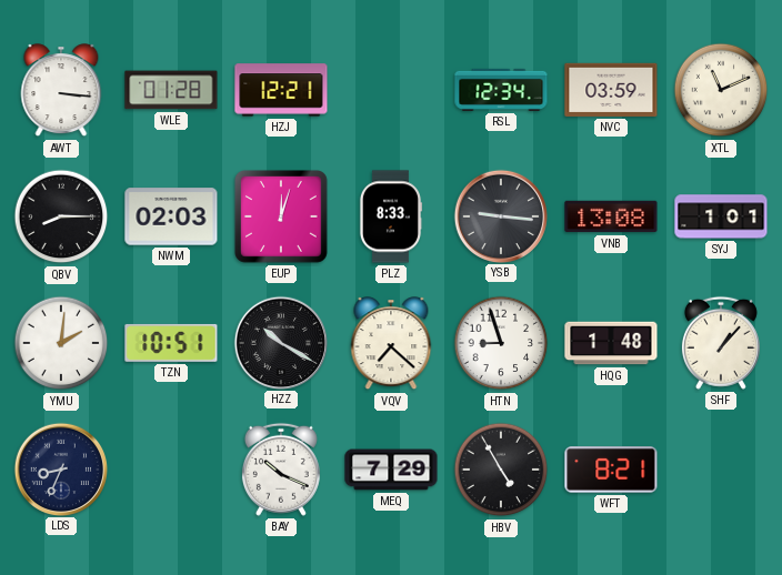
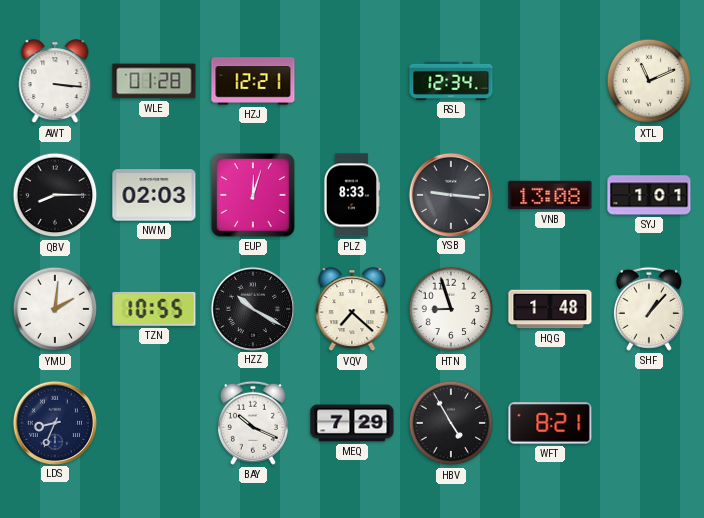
NVC: 03:59 -> none (611, 90)
TZN: 10:51 -> 10:55 (154, 309)
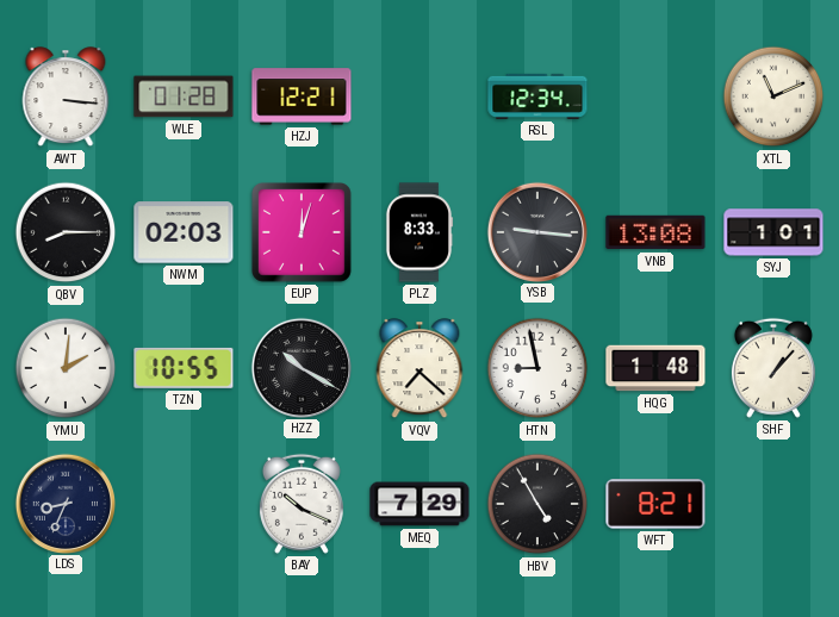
HTN: 8:57 -> 8:58 (537, 368)
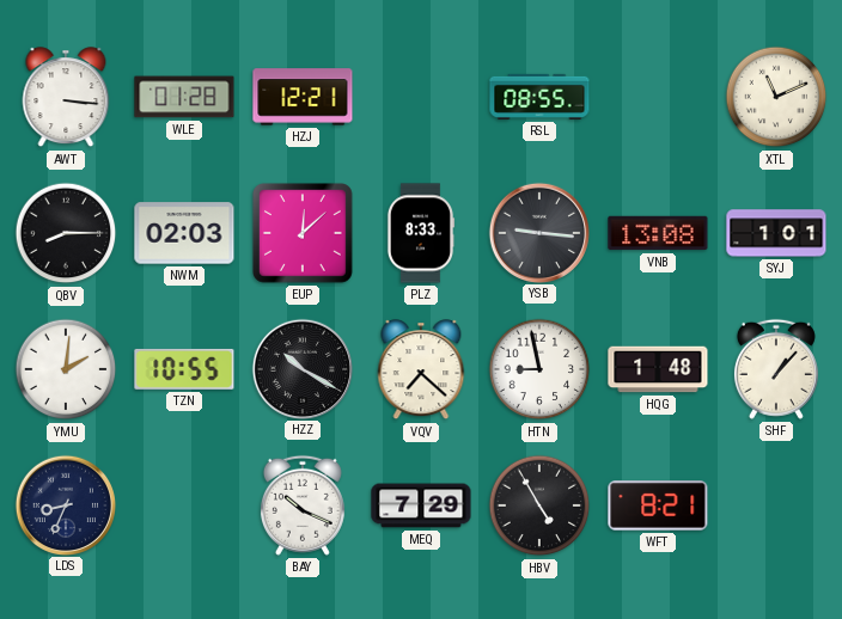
RSL: 12:34 -> 08:55 (539, 97)
EUP: 12:03 -> 12:08 (304, 234)
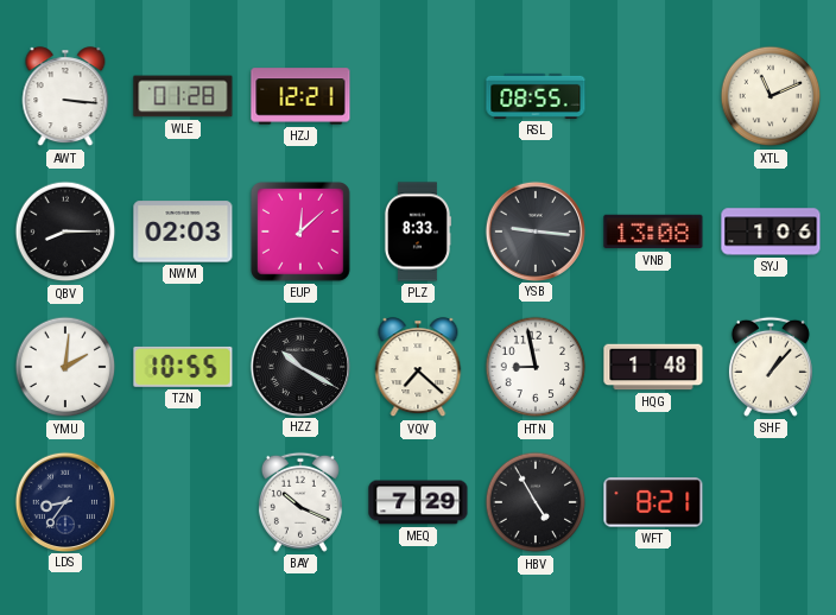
SYJ: 1:01 -> 1:06 (771, 232)
LDS: 8:34 -> 8:36 (64, 501)
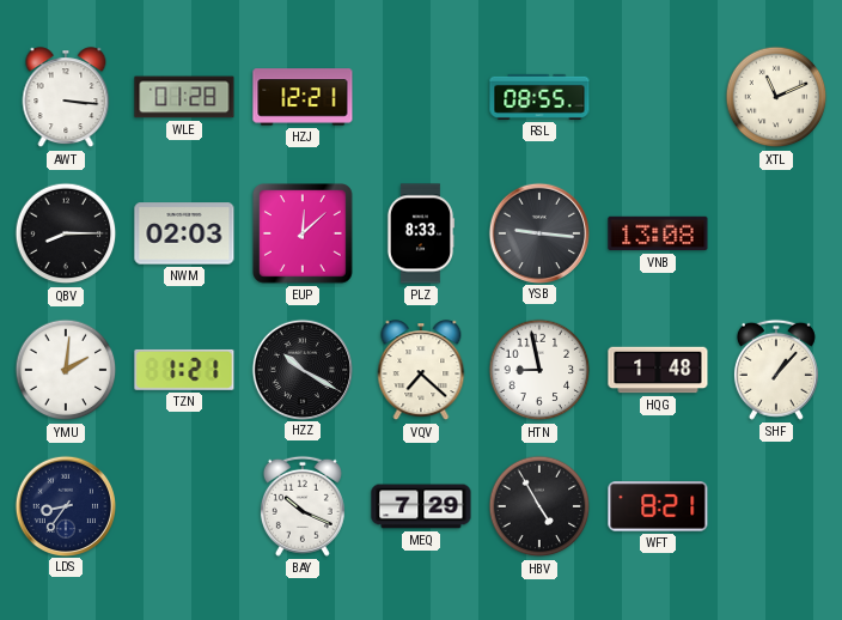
SYJ: 1:06 -> none (771, 232)
TZN: 10:55 -> 1:21 (184, 370)
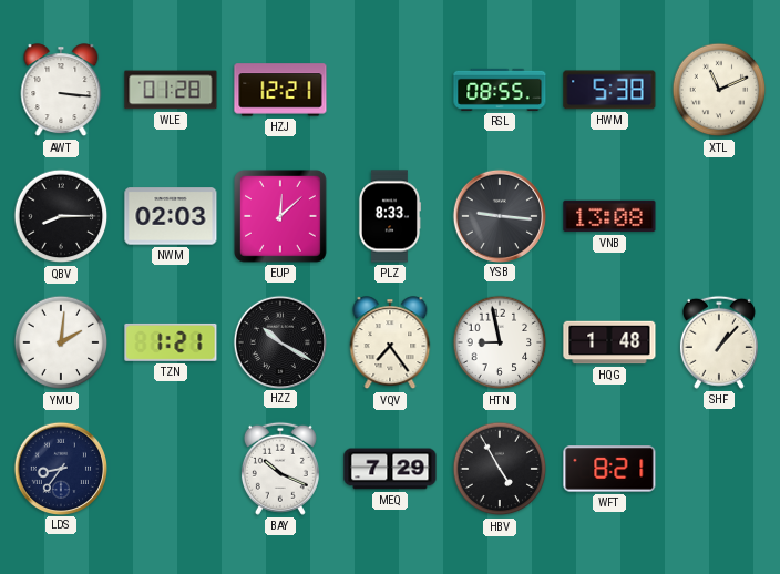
HWM: none -> 5:38 (609, 90)
VQV: 7:22 -> 7:24 (390, 344)
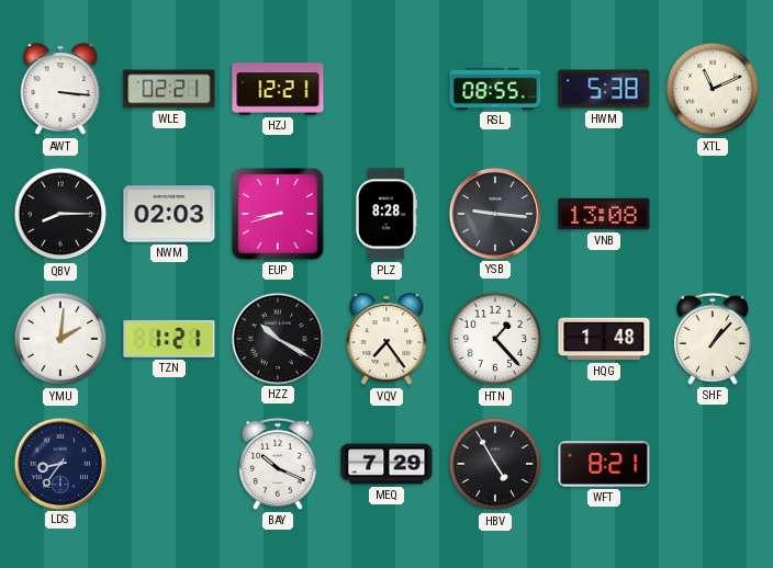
WLE: 01:28 -> 02:21 (169, 89)
EUP: 12:08 -> 8:42 (279, 215)
PLZ: 8:33 -> 8:28 (386, 214)
HTN: 8:58 -> 1:23 (495, 339)
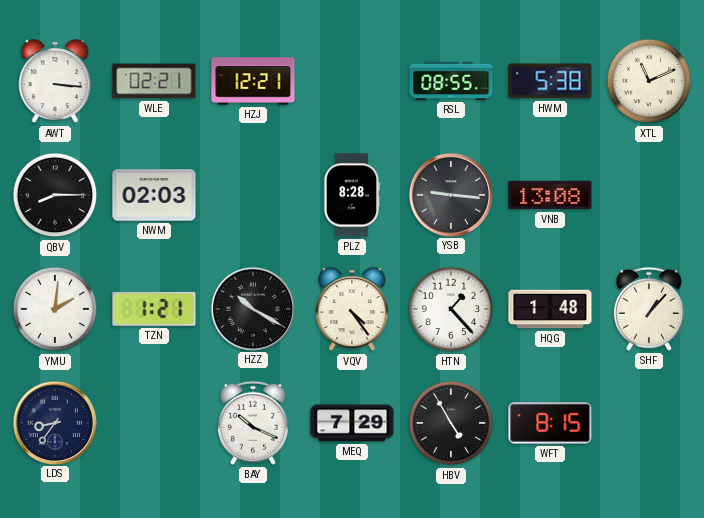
EUP: 8:42 -> none (279, 215)
VQV: 7:24 -> 4:24 (352, 310)
WFT: 8:21 -> 8:15 (550, 423)
